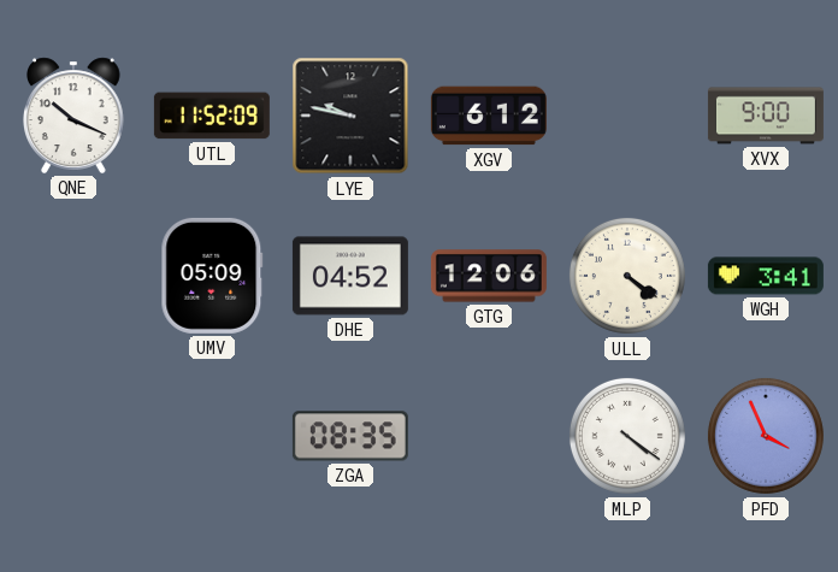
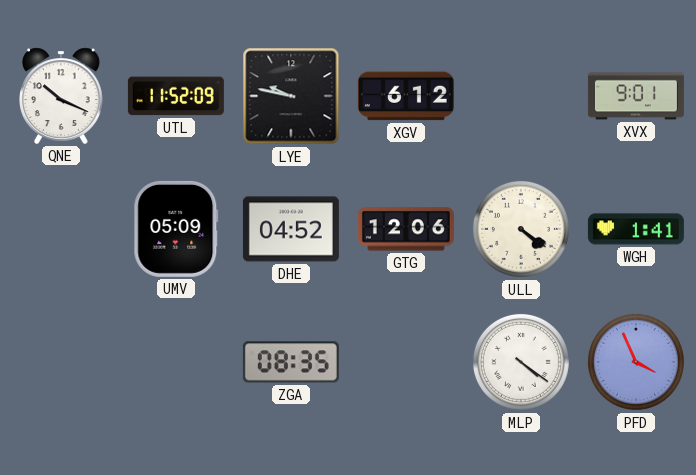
XVX: 9:00 -> 9:01 (636, 96)
WGH: 3:41 -> 1:41 (636, 229)
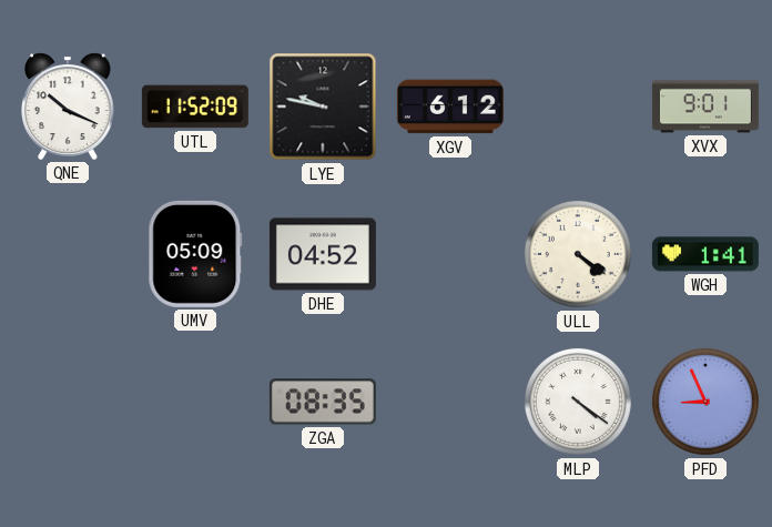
GTG: 12:06 -> none (406, 229)
PFD: 3:56 -> 8:56 (705, 402)
